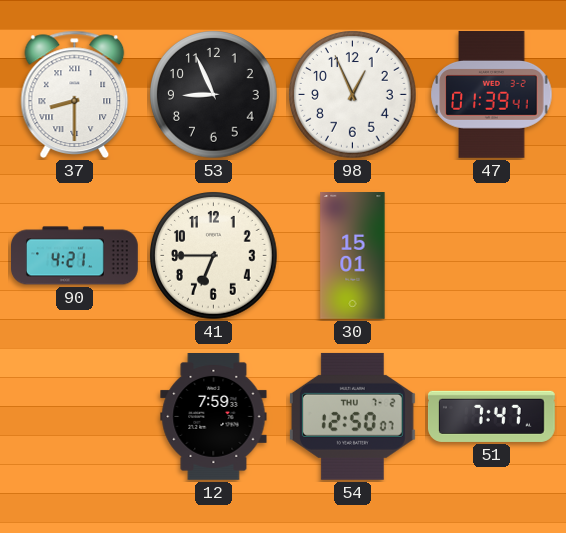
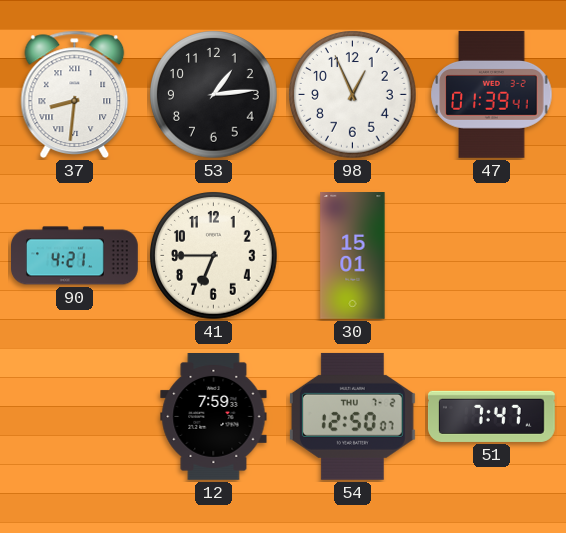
37: 8:30 -> 8:31 (75, 94)
53: 8:56 -> 1:14 (214, 95)
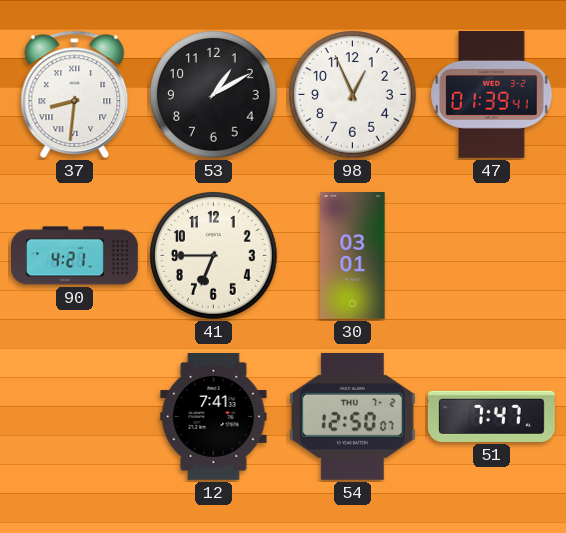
53: 1:14 -> 1:10 (214, 95)
30: 15:01 -> 03:01 (353, 256)
12: 7:59 -> 7:41 (214, 417)
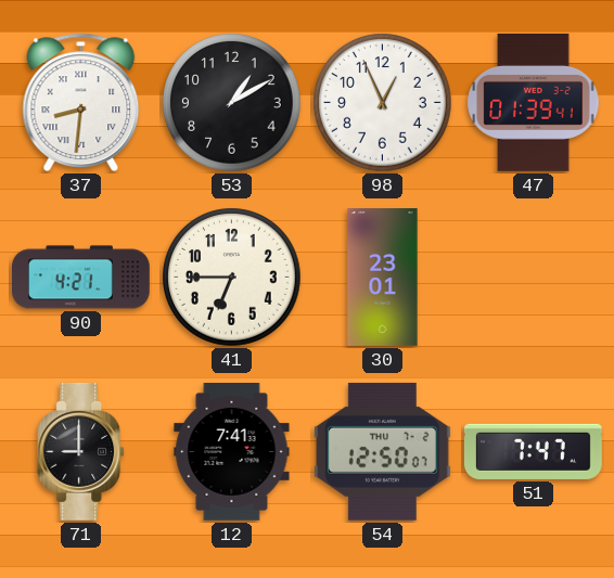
30: 03:01 -> 23:01 (383, 278)
71: none -> 9:00 (81, 451)
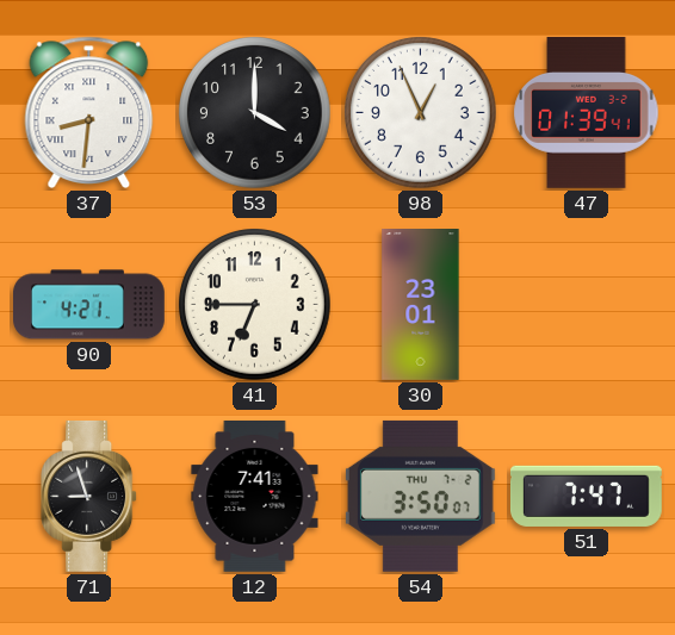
53: 1:10 -> 4:00 (255, 113)
71: 9:00 -> 8:57 (89, 496)
54: 12:50 -> 3:50 (420, 496)
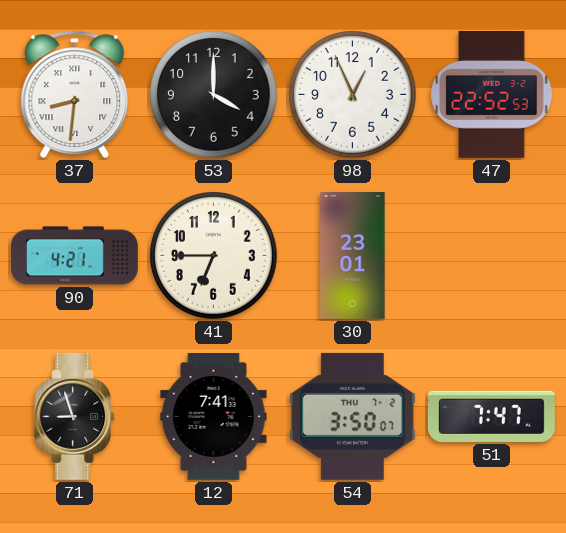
47: 01:39 -> 22:52 (492, 94)
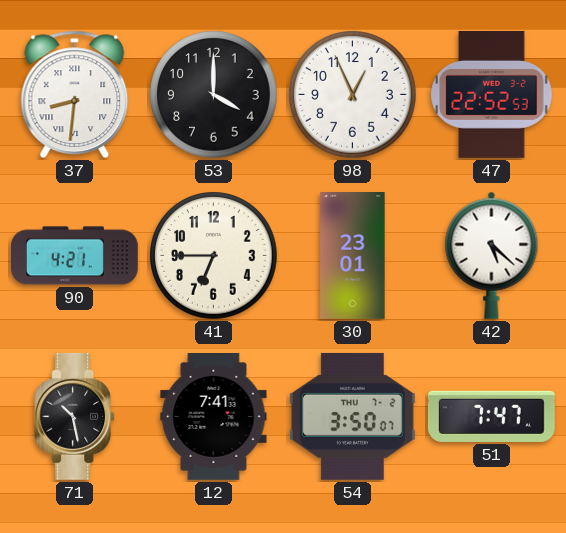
42: none -> 5:22 (492, 255)
71: 8:57 -> 10:28 (75, 416)
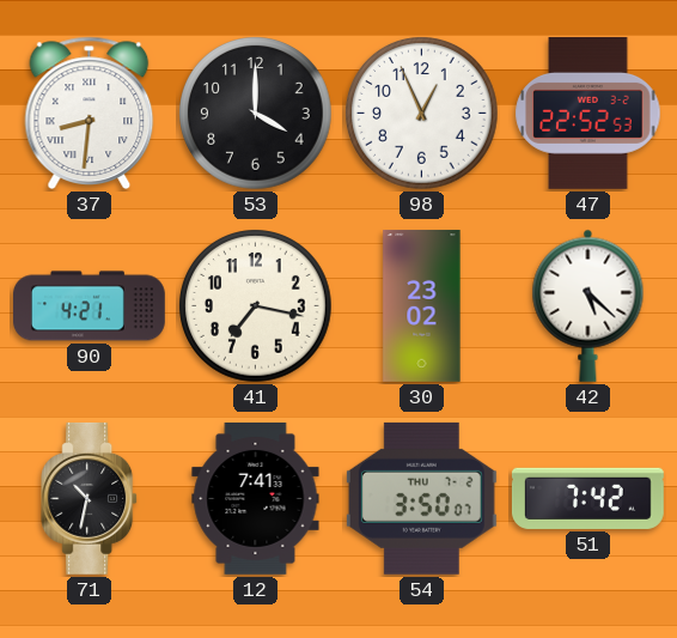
41: 6:45 -> 7:17 (256, 306)
30: 23:01 -> 23:02 (422, 306)
71: 10:28 -> 10:32 (90, 498)
51: 7:47 -> 7:42 (587, 498)
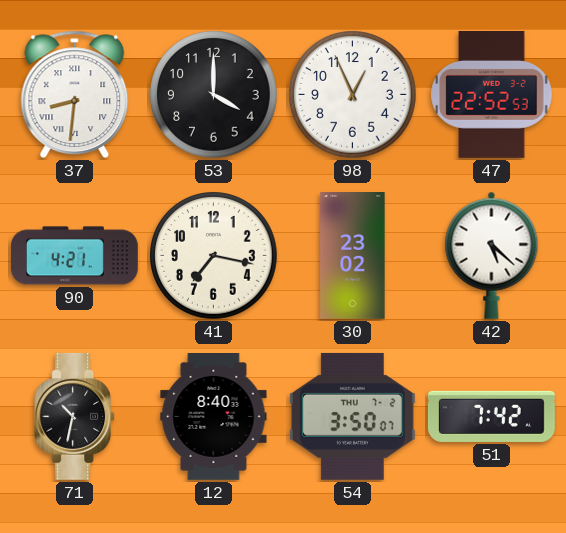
12: 7:41 -> 8:40 (214, 417)
